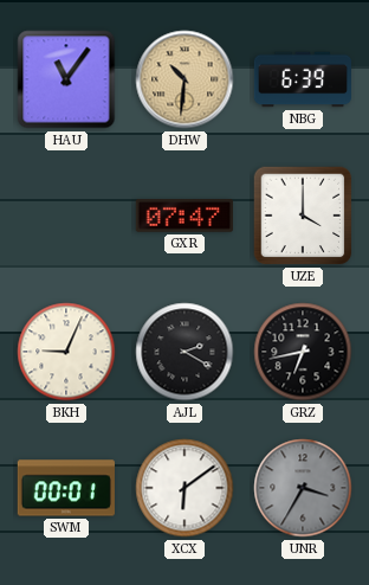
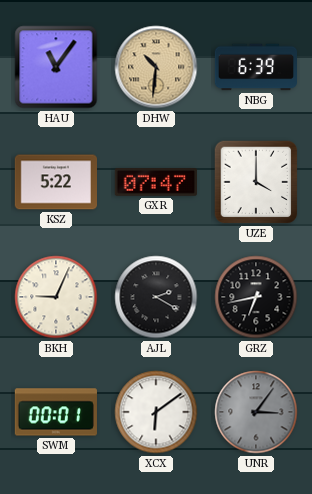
KSZ: none -> 5:22 (55, 182)
UNR: 3:35 -> 3:06 (256, 412)
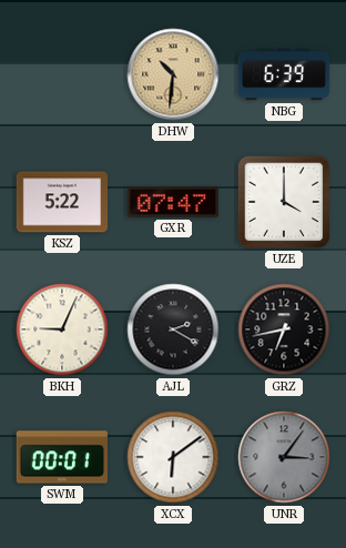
HAU: 11:06 -> none (56, 67)
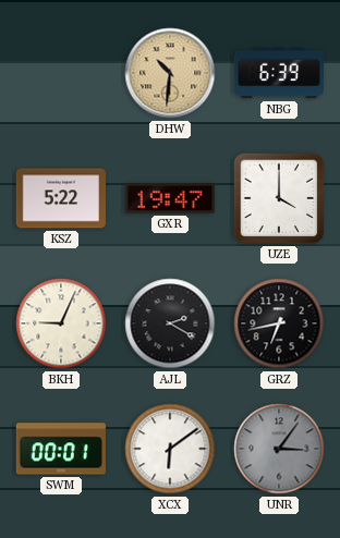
GXR: 07:47 -> 19:47 (170, 199)
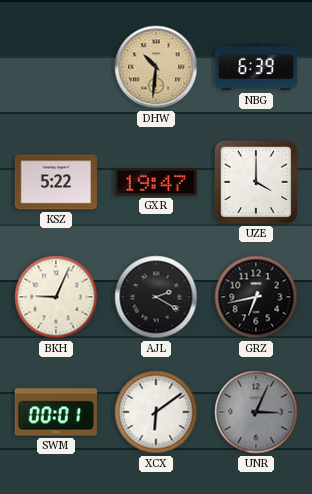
UNR: 3:06 -> 3:04 (256, 412)
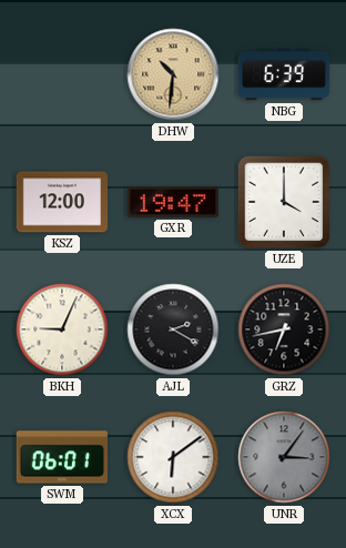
KSZ: 5:22 -> 12:00 (61, 202)
SWM: 00:01 -> 06:01 (62, 457)
UNR: 3:04 -> 3:06 (284, 457)
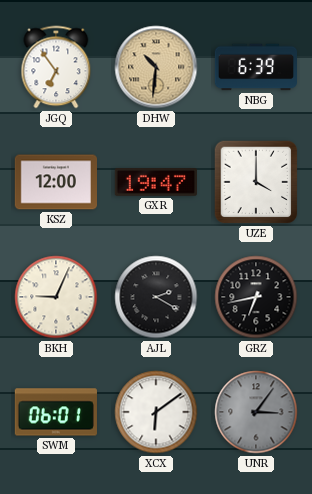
JGQ: none -> 6:54 (56, 67)
